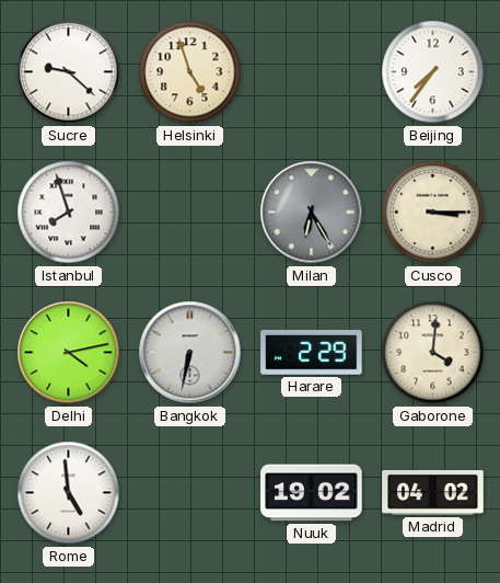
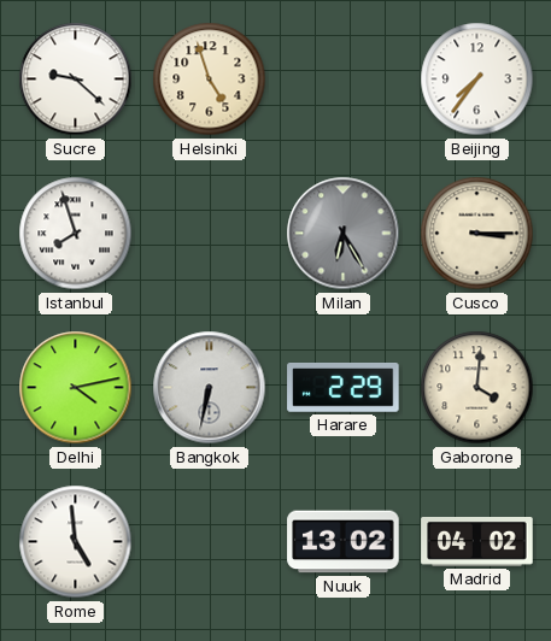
Nuuk: 19:02 -> 13:02 (344, 542)
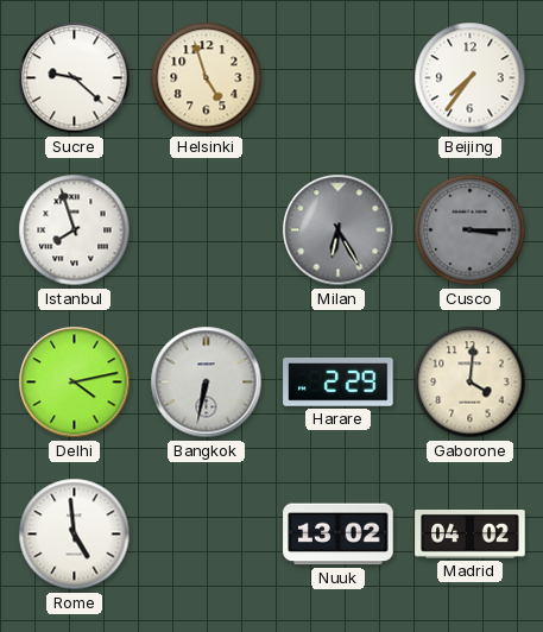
Cusco dial: cream -> grey (471, 230)
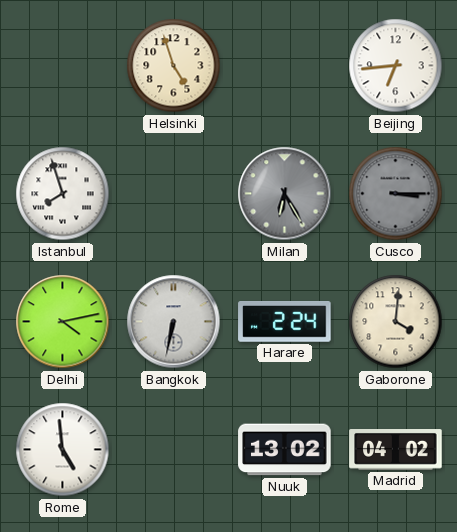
Sucre: 9:22 -> none (75, 78)
Beijing: 7:36 -> 6:44 (396, 66)
Harare: 2:29 -> 2:24 (285, 322)
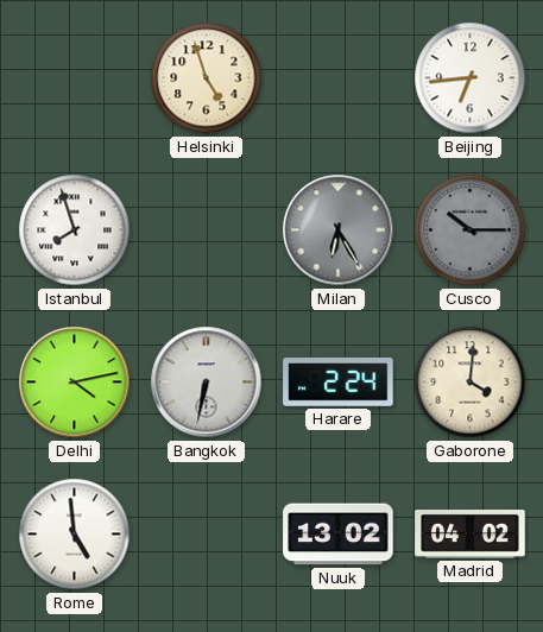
Cusco: 3:15 -> 10:15 (471, 230)
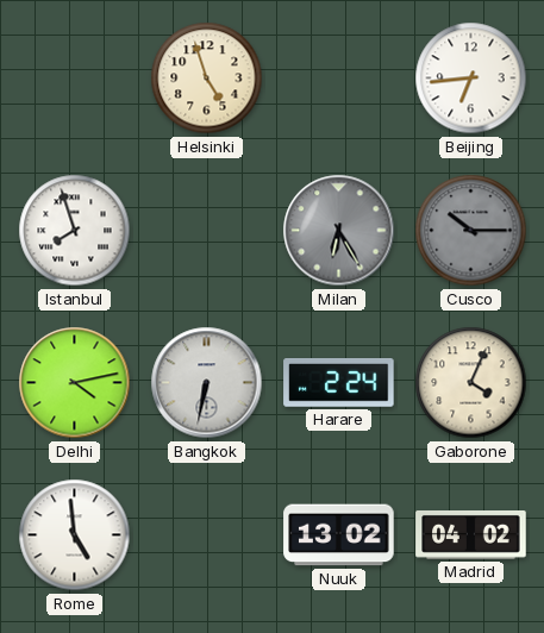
Gaborone: 4:01 -> 4:04 (471, 383)
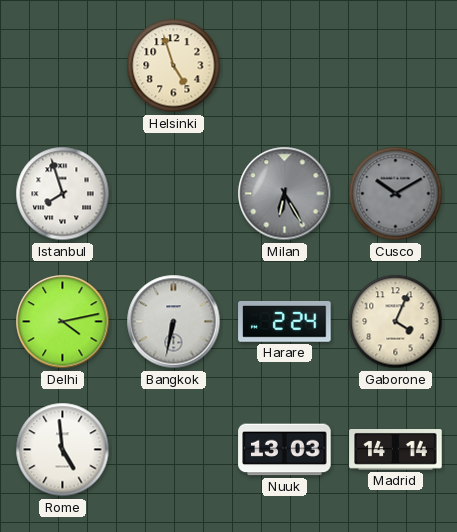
Beijing: 6:44 -> none (471, 79)
Cusco: 10:15 -> 10:10 (396, 194)
Nuuk: 13:02 -> 13:03 (285, 450)
Madrid: 04:02 -> 14:14 (396, 450)
